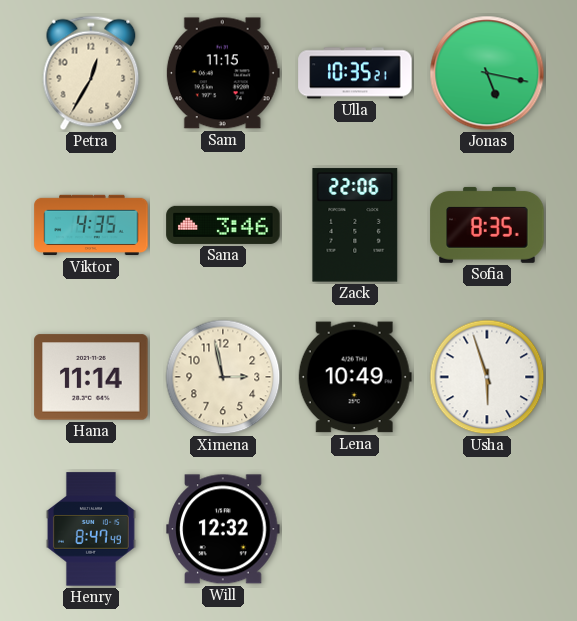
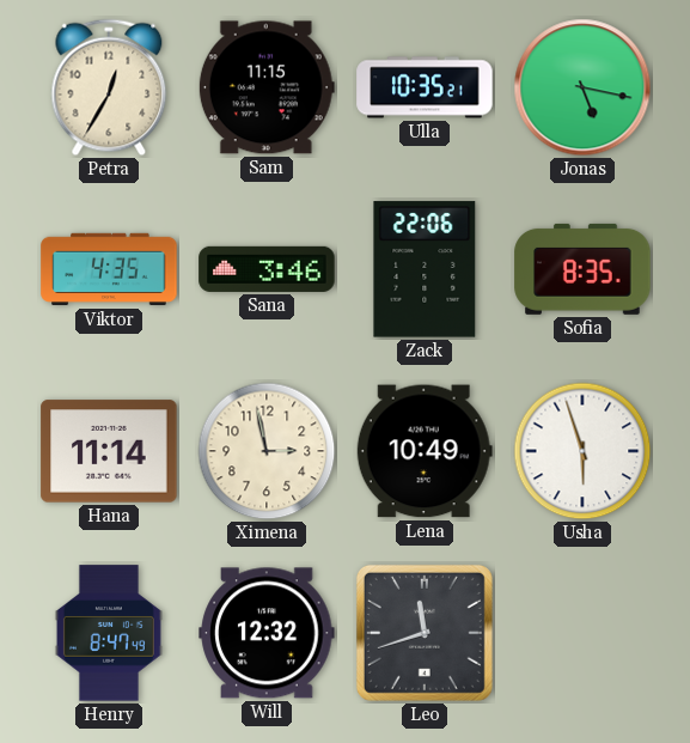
Leo: none -> 11:42 (425, 633)
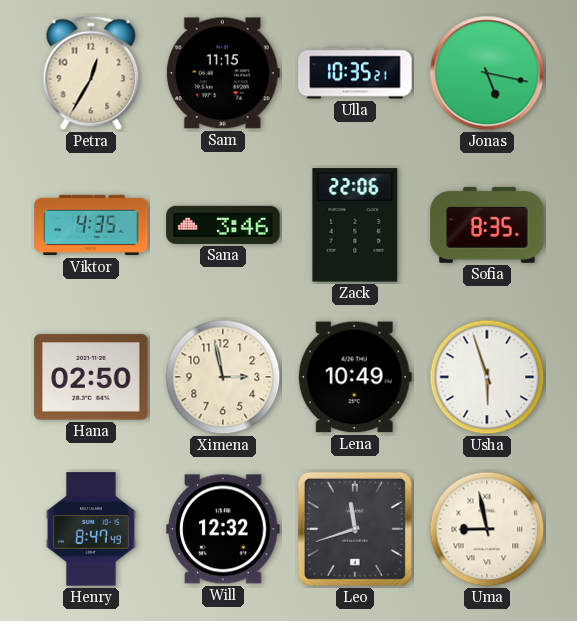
Hana: 11:14 -> 02:50 (91, 377)
Uma: none -> 8:58 (487, 529)
